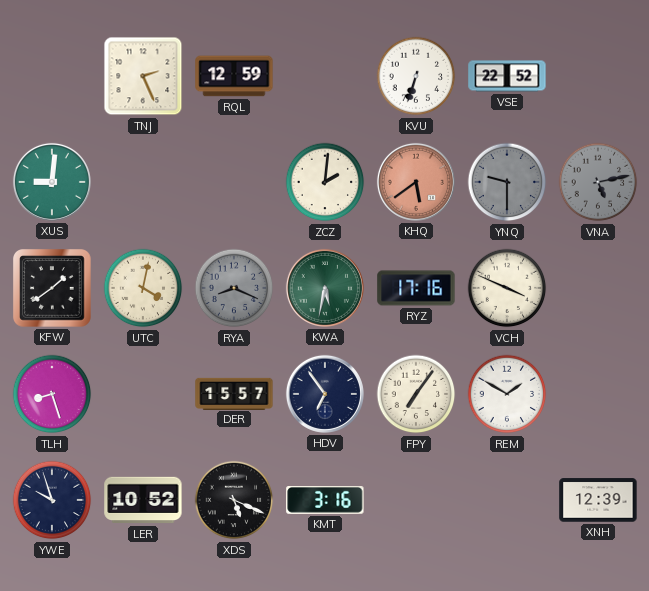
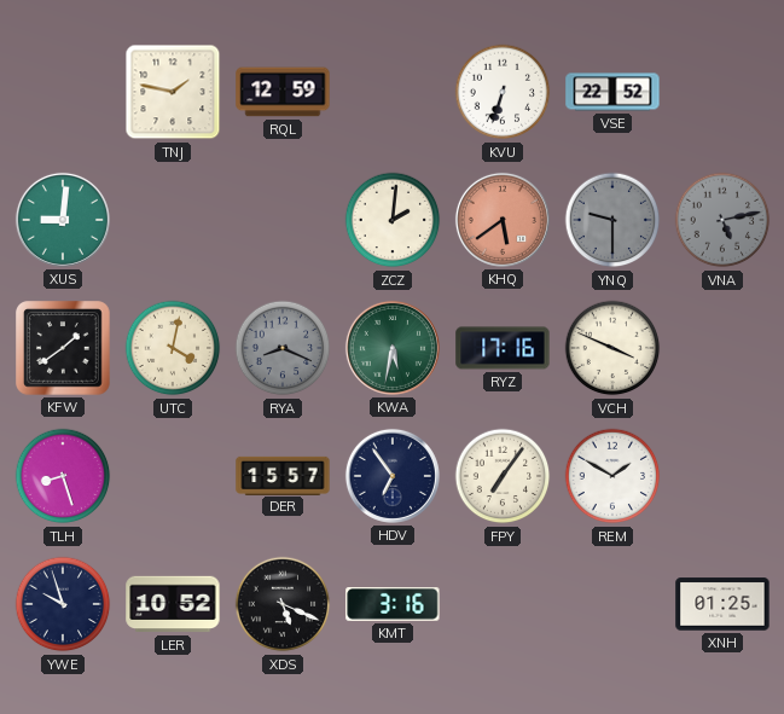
TNJ: 2:26 -> 1:47 (173, 92)
XNH: 12:39 -> 01:25 (722, 604)
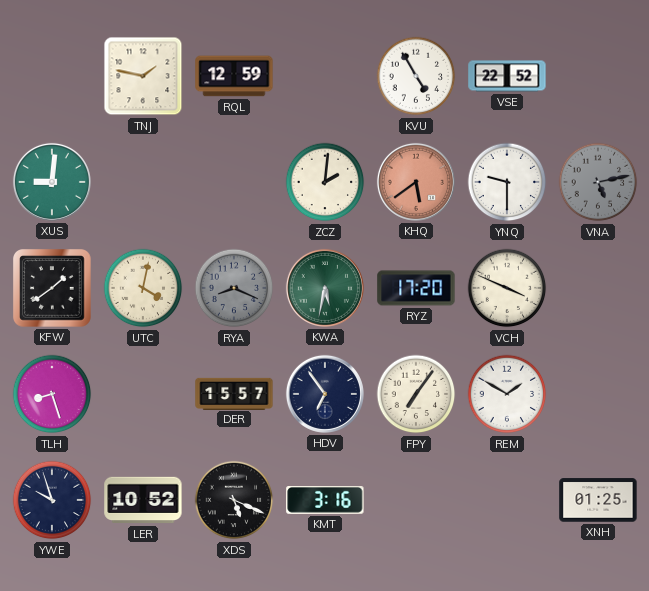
KVU: 6:33 -> 4:55 (416, 76)
YNQ dial: grey -> white (507, 182)
RYZ: 17:16 -> 17:20 (416, 288)
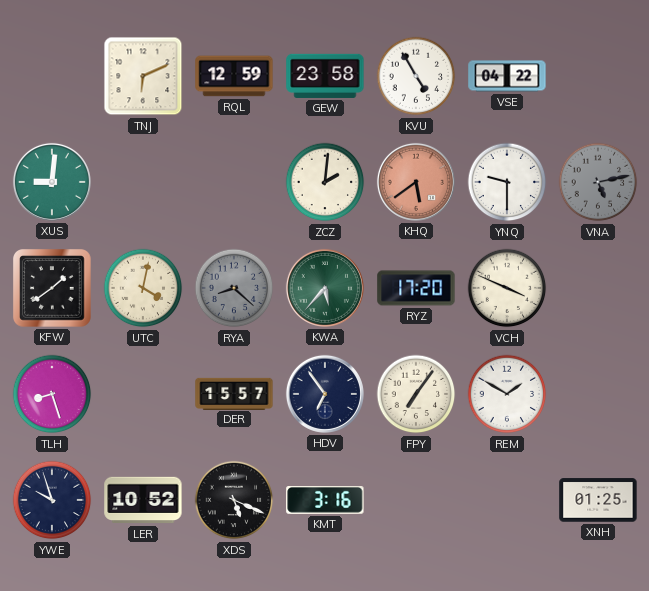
TNJ: 1:47 -> 6:11 (143, 76)
GEW: none -> 23:58 (325, 76)
VSE: 22:52 -> 04:22 (507, 76)
RYA: 8:19 -> 8:22 (234, 288)
KWA: 5:32 -> 5:37 (325, 288)
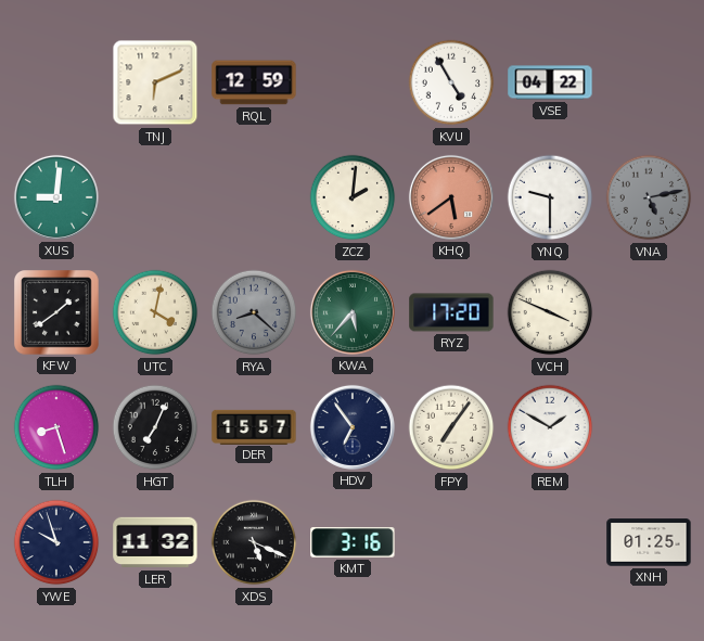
GEW: 23:58 -> none (325, 76)
HGT: none -> 7:04 (155, 427)
LER: 10:52 -> 11:32 (155, 542)
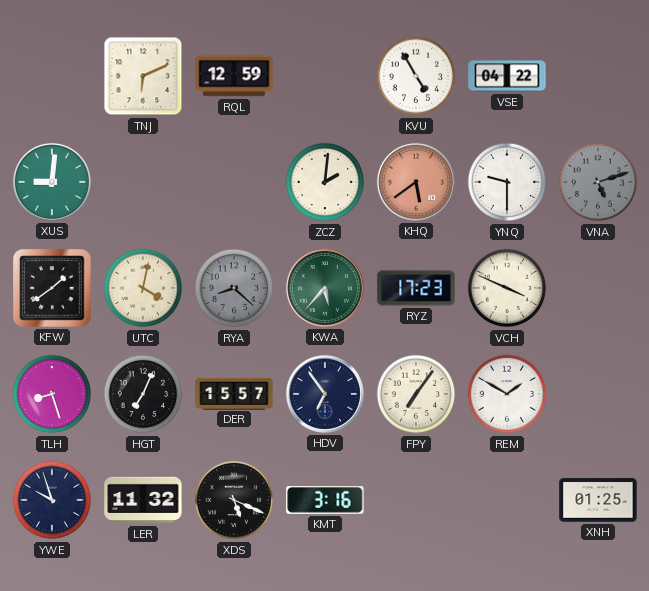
VNA: 5:13 -> 5:12 (598, 182)
RYZ: 17:20 -> 17:23 (416, 288)
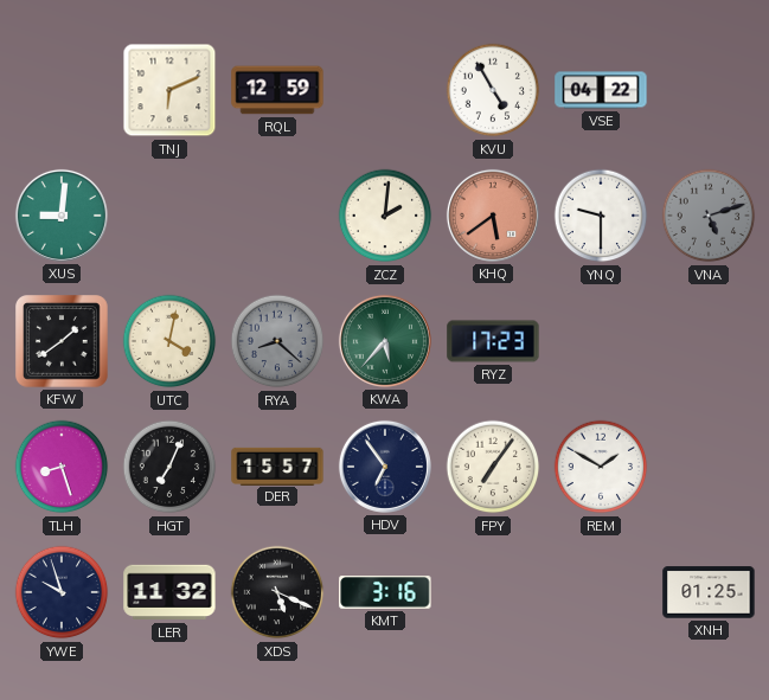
VCH: 3:49 -> none (507, 288)
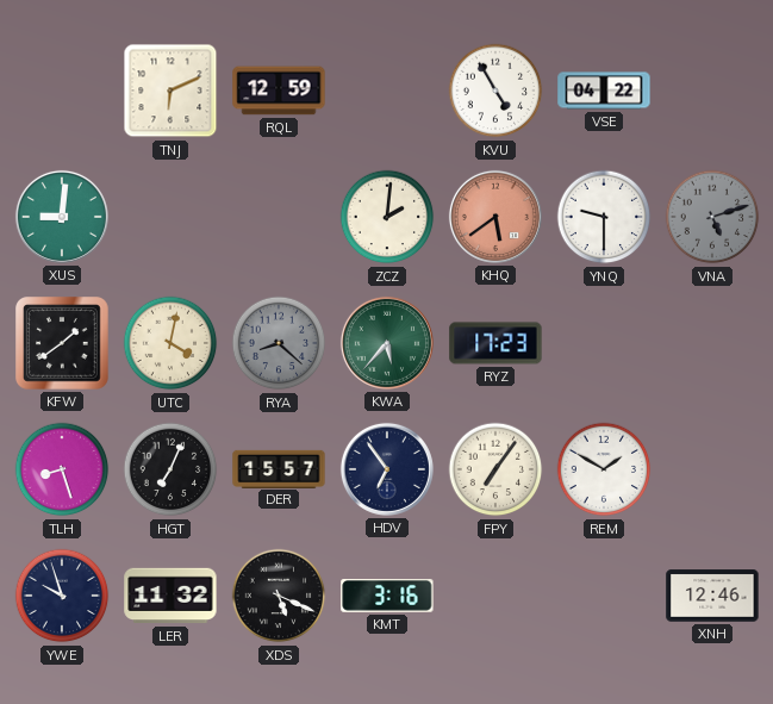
XNH: 01:25 -> 12:46 (712, 596)
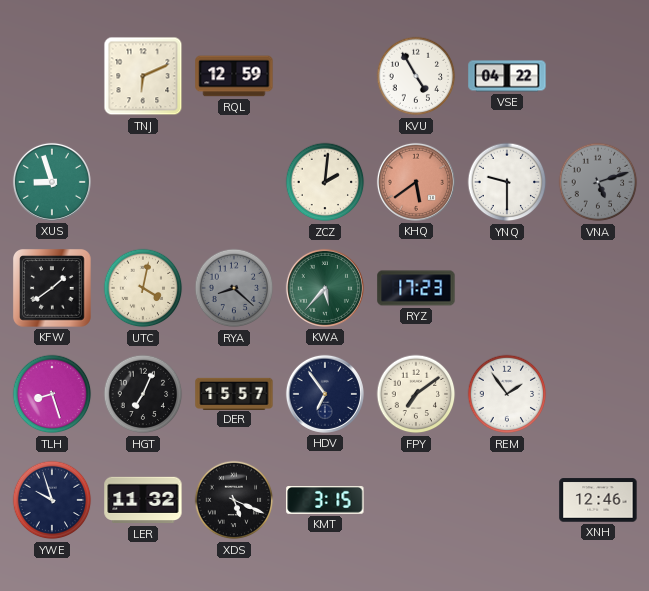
XUS: 9:01 -> 8:57 (52, 182)
FPY: 7:06 -> 7:09 (416, 394)
REM: 1:50 -> 1:54 (507, 394)
KMT: 3:16 -> 3:15 (325, 501)
